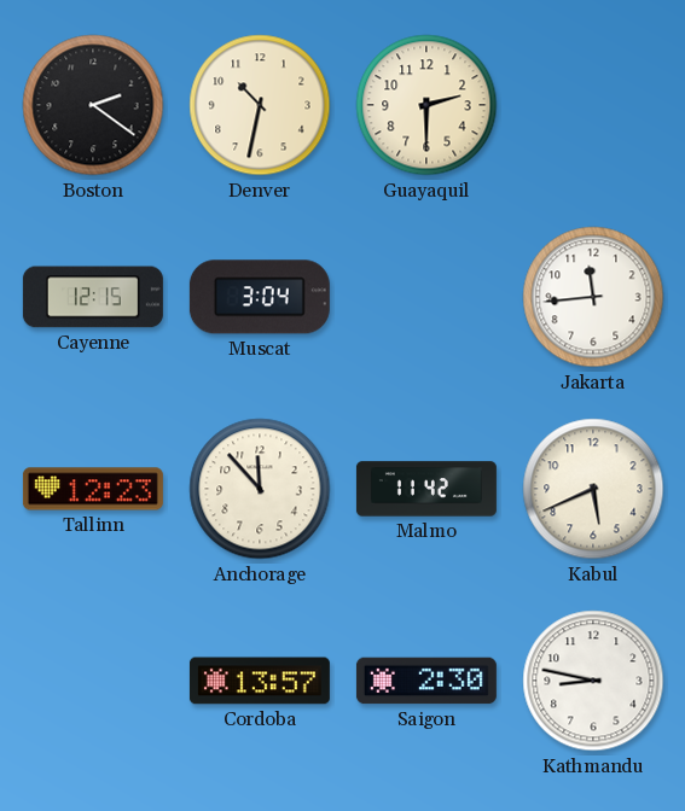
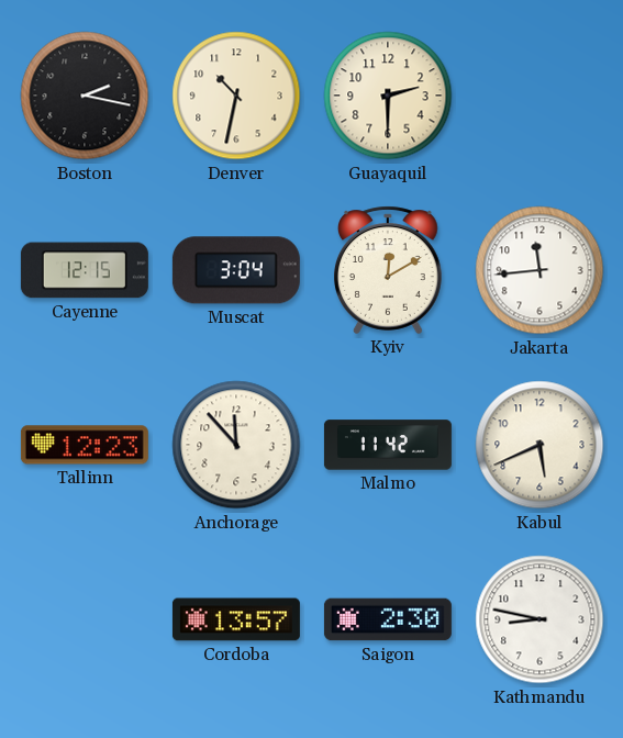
Boston: 2:21 -> 2:17 (85, 96)
Kyiv: none -> 12:10 (388, 270)
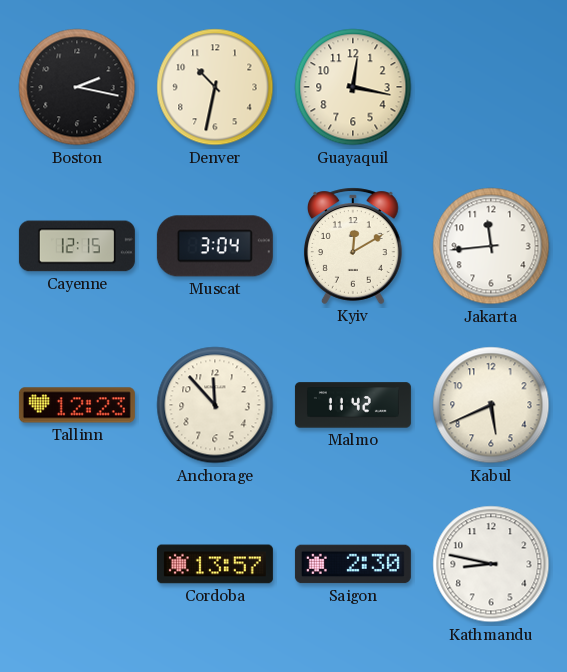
Guayaquil: 2:30 -> 12:17 (353, 87)
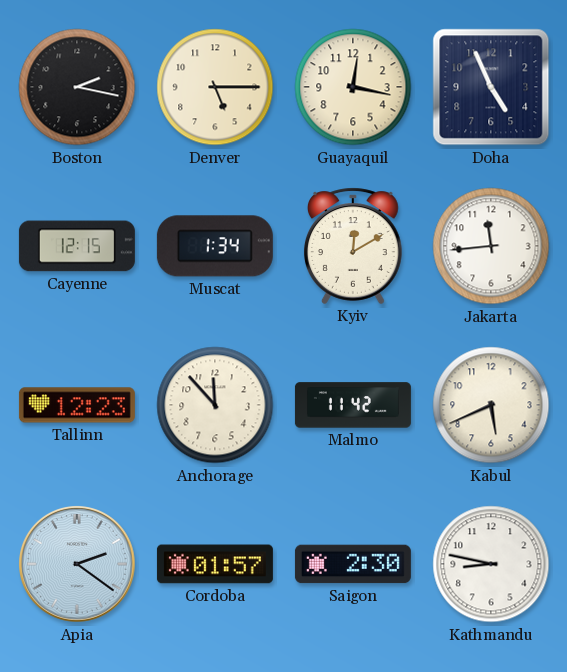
Denver: 10:32 -> 5:15 (215, 87)
Doha: none -> 4:56 (491, 87)
Muscat: 3:04 -> 1:34 (215, 246)
Apia: none -> 2:21 (78, 565)
Cordoba: 13:57 -> 01:57 (215, 564)
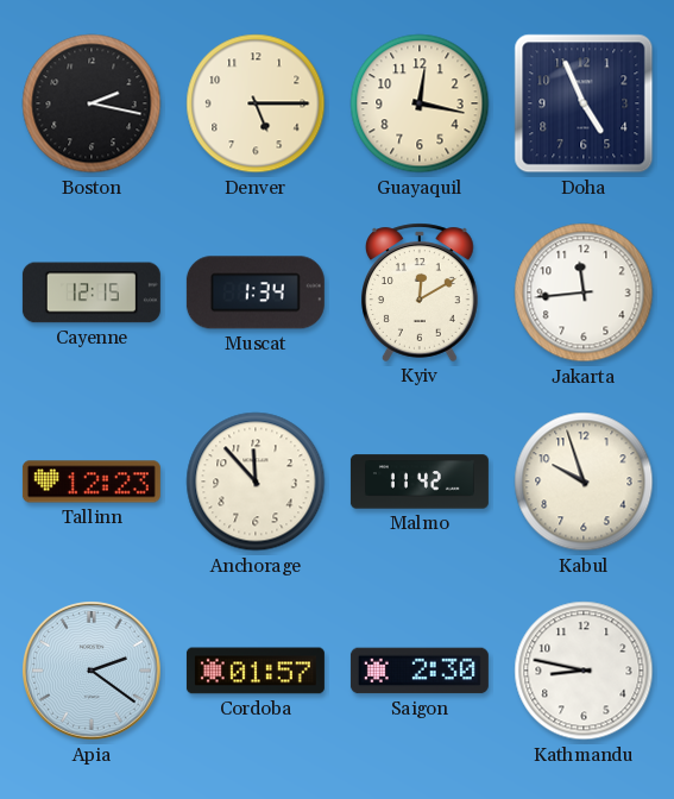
Kabul: 5:41 -> 9:57 (584, 482)
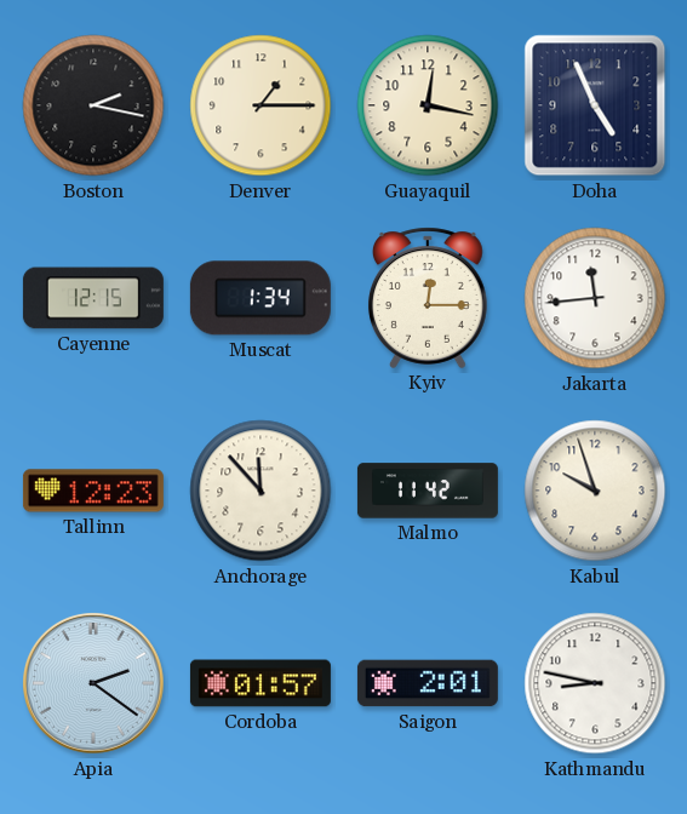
Denver: 5:15 -> 1:15 (261, 105)
Kyiv: 12:10 -> 12:15 (428, 298)
Saigon: 2:30 -> 2:01 (428, 683)
